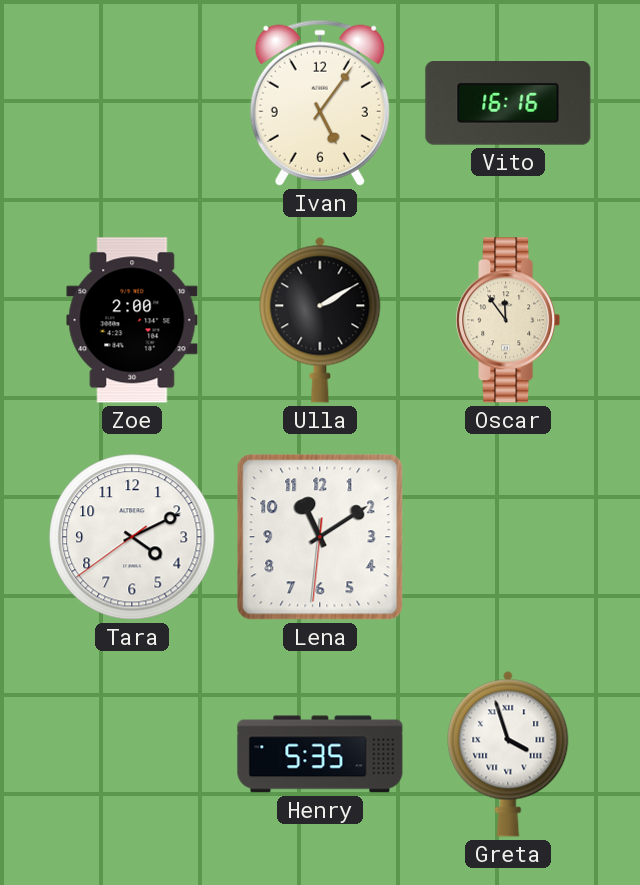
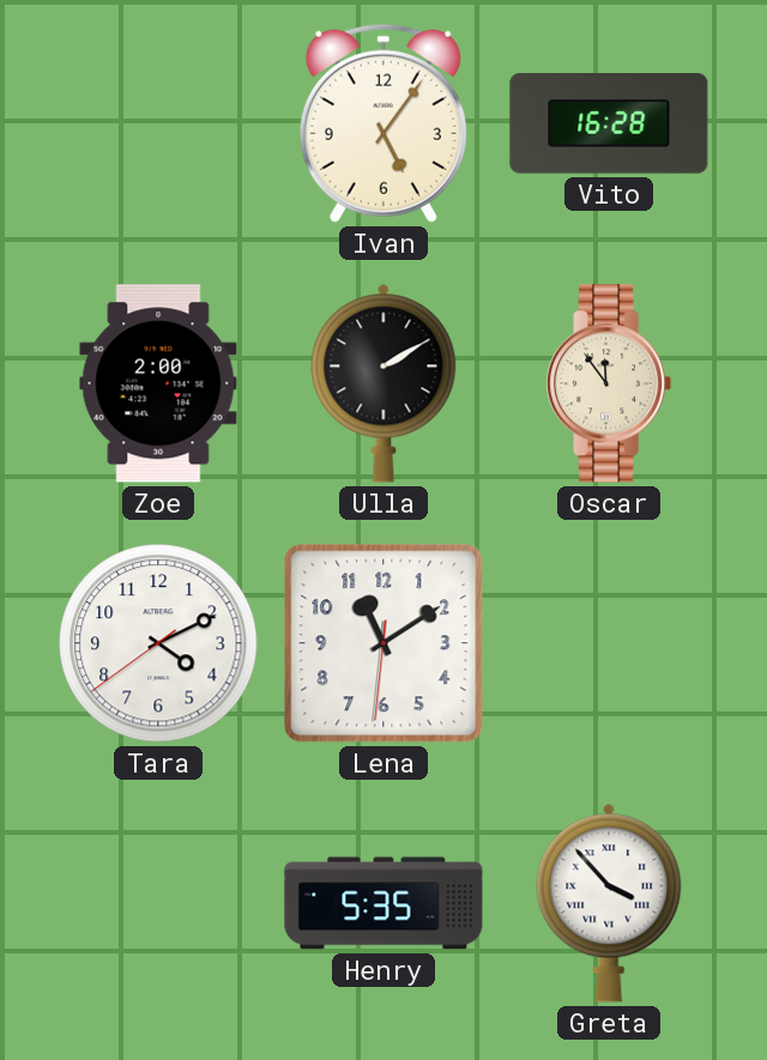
Vito: 16:16 -> 16:28 (609, 123)
Greta: 3:57 -> 3:53 (609, 903)
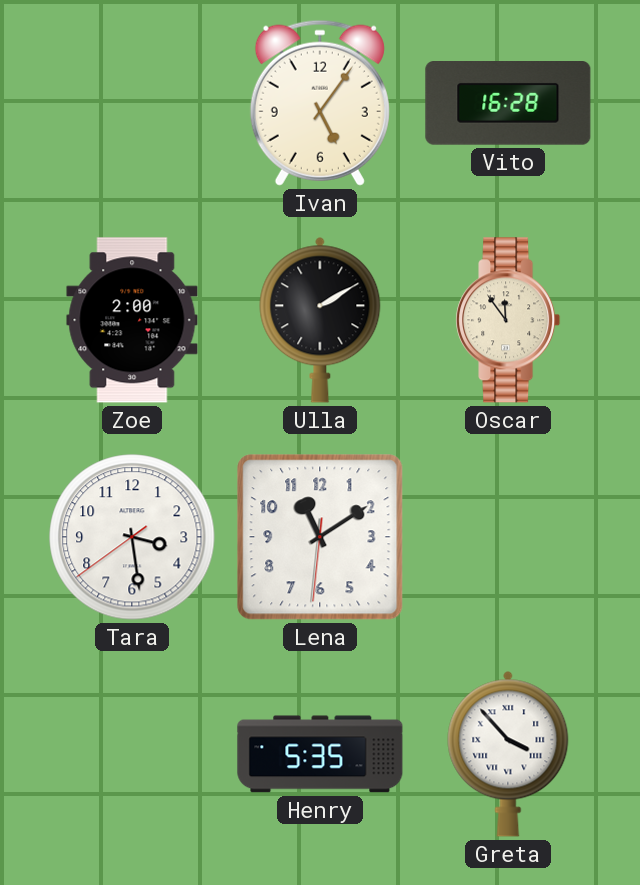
Tara: 4:10 -> 3:28 (132, 537)
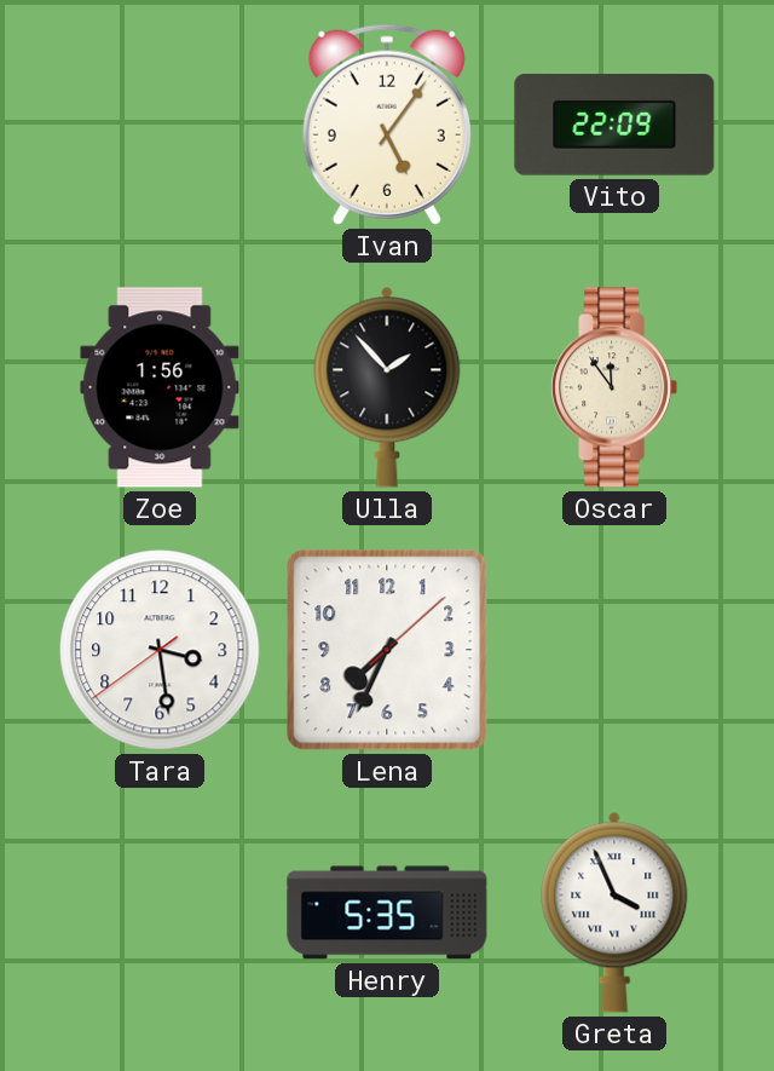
Vito: 16:28 -> 22:09 (614, 125)
Zoe: 2:00 -> 1:56 (160, 387)
Ulla: 2:10 -> 1:53 (387, 387)
Lena: 11:09 -> 7:34 (387, 650)
Greta: 3:53 -> 3:56 (614, 912)
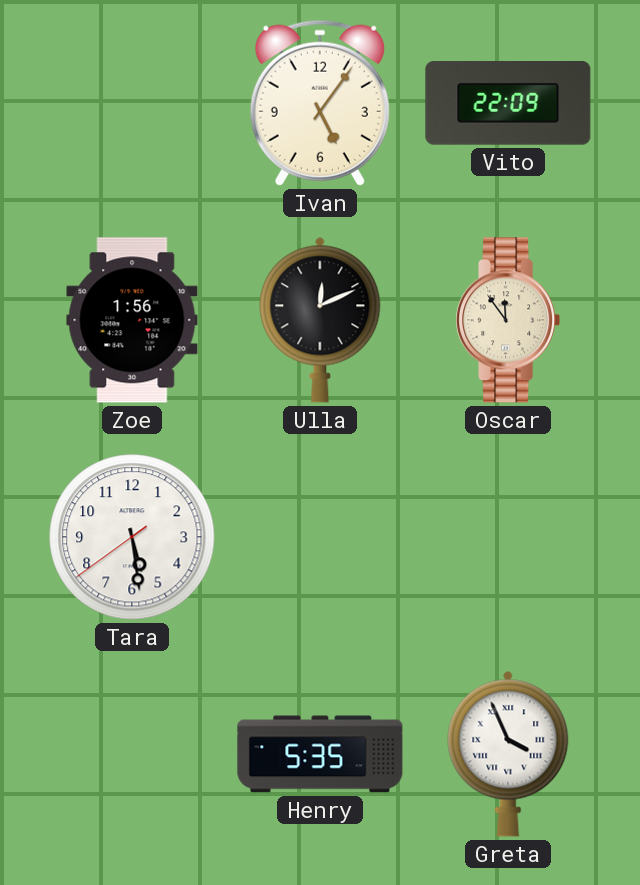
Ulla: 1:53 -> 12:11 (320, 320)
Tara: 3:28 -> 5:28 (132, 537)
Lena: 7:34 -> none (387, 650)
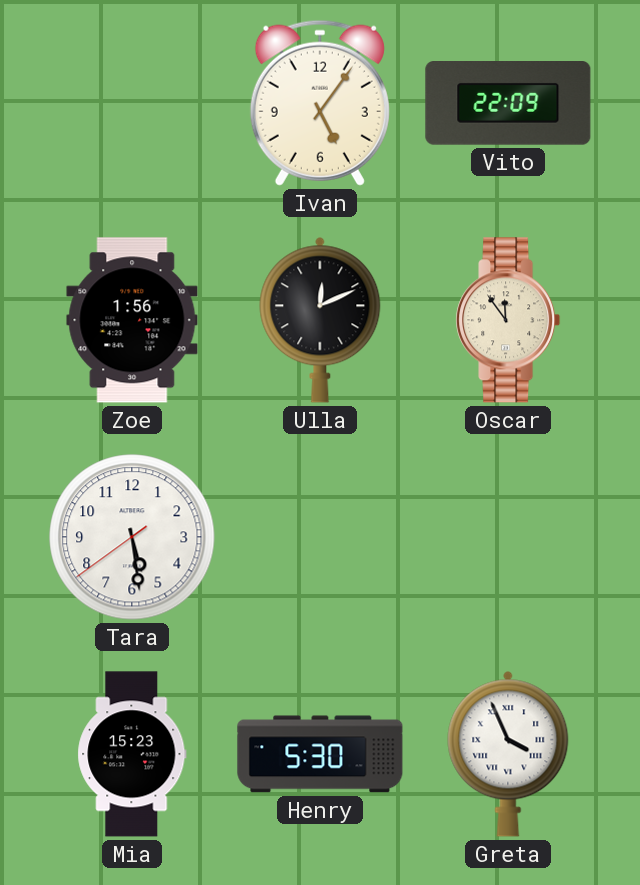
Mia: none -> 15:23 (132, 754)
Henry: 5:35 -> 5:30 (320, 754)
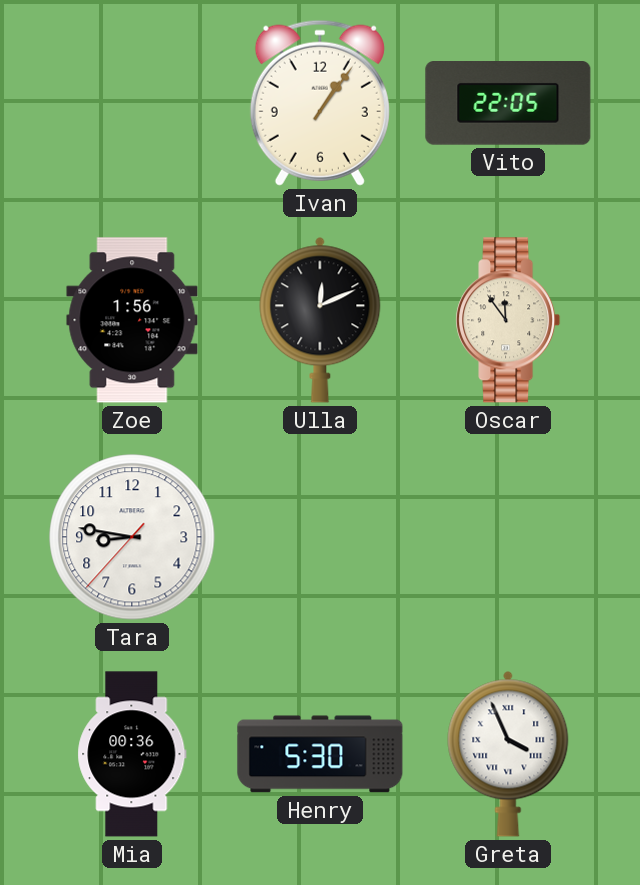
Ivan: 5:06 -> 1:06 (320, 103)
Vito: 22:09 -> 22:05 (508, 103)
Tara: 5:28 -> 8:46 (132, 537)
Mia: 15:23 -> 00:36 (132, 754)
